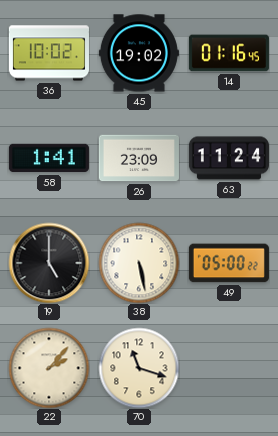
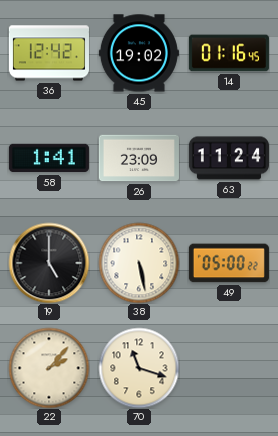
36: 10:02 -> 12:42 (49, 53)
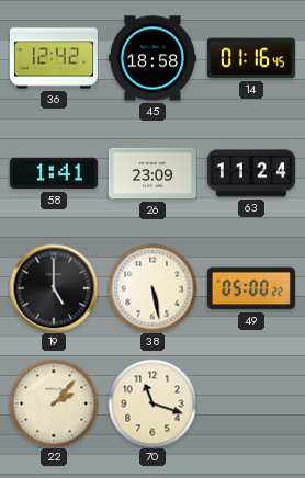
45: 19:02 -> 18:58 (152, 58)
